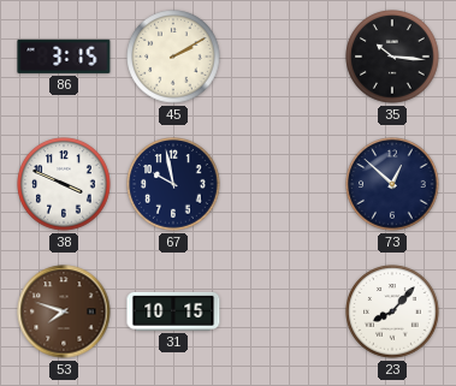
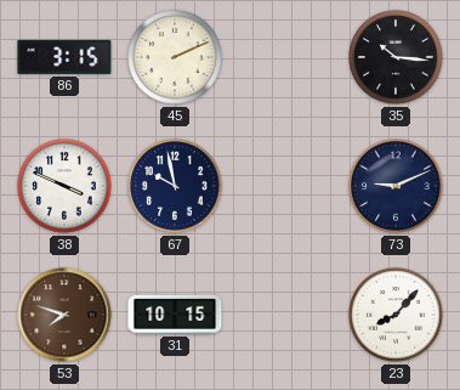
45: 2:10 -> 2:11 (175, 57)
73: 12:52 -> 9:11 (396, 186)
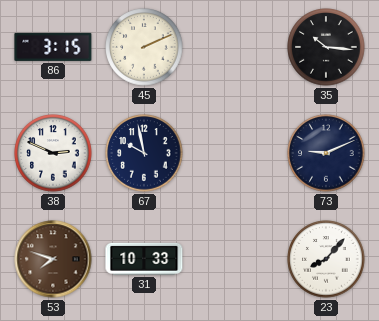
38: 3:49 -> 2:49 (53, 153)
31: 10:15 -> 10:33 (144, 259)
